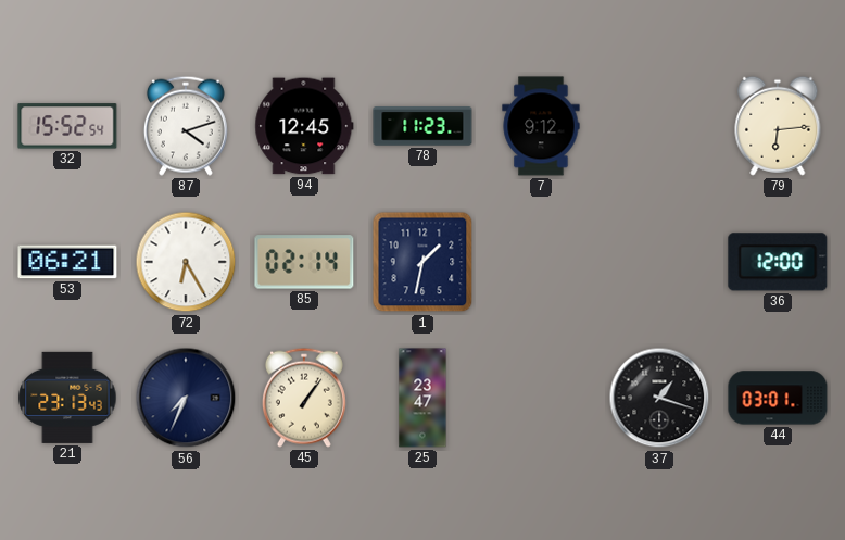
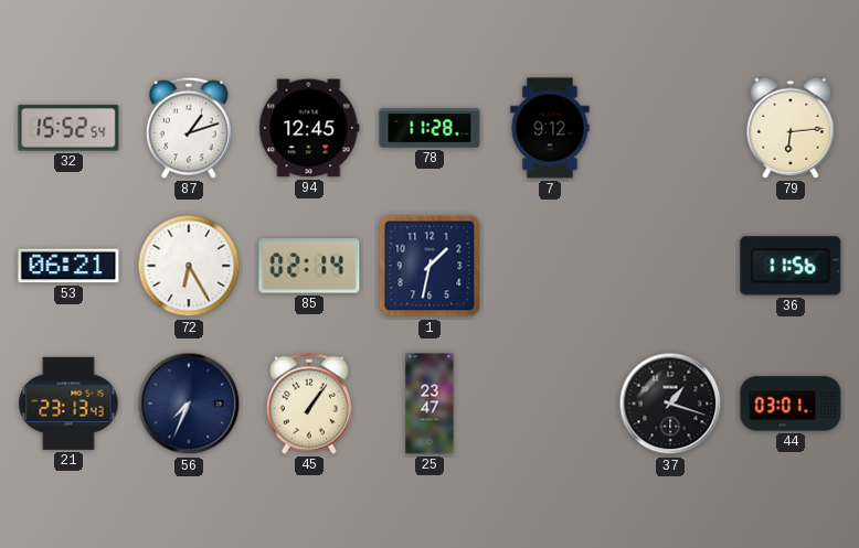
87: 4:12 -> 1:12 (189, 128)
78: 11:23 -> 11:28 (430, 128)
36: 12:00 -> 11:56 (791, 266)
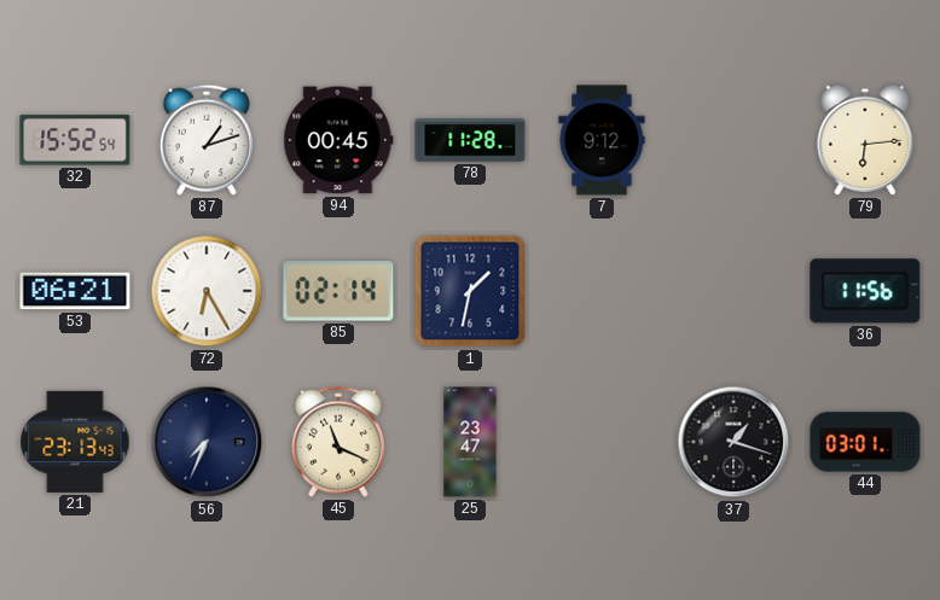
94: 12:45 -> 00:45 (338, 140)
45: 1:06 -> 11:19 (338, 442)
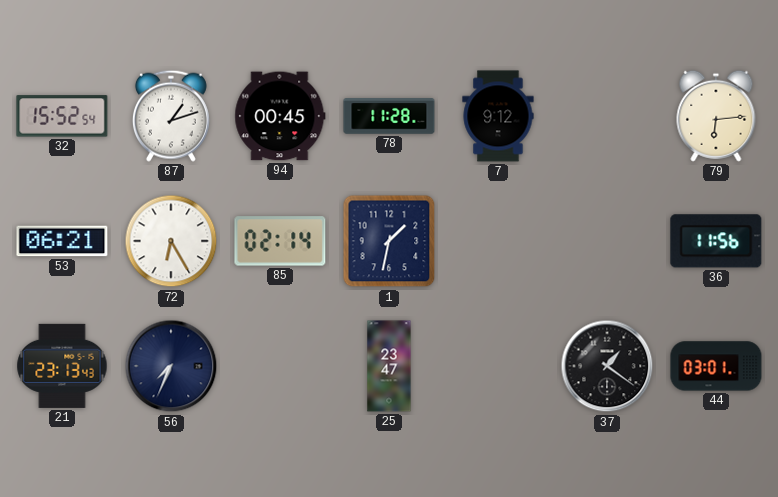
45: 11:19 -> none (338, 442)
37: 1:18 -> 1:21 (607, 366)
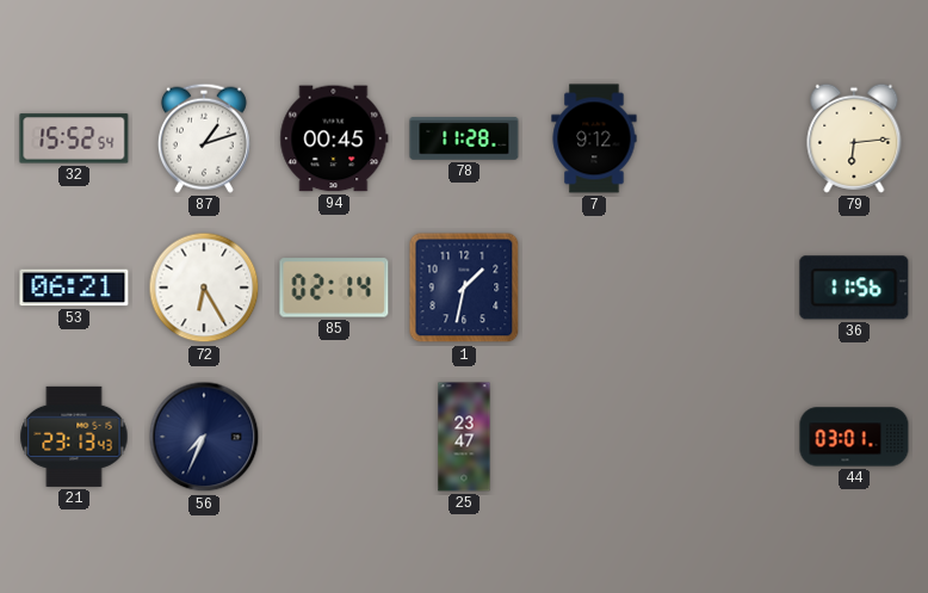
37: 1:21 -> none (607, 366)
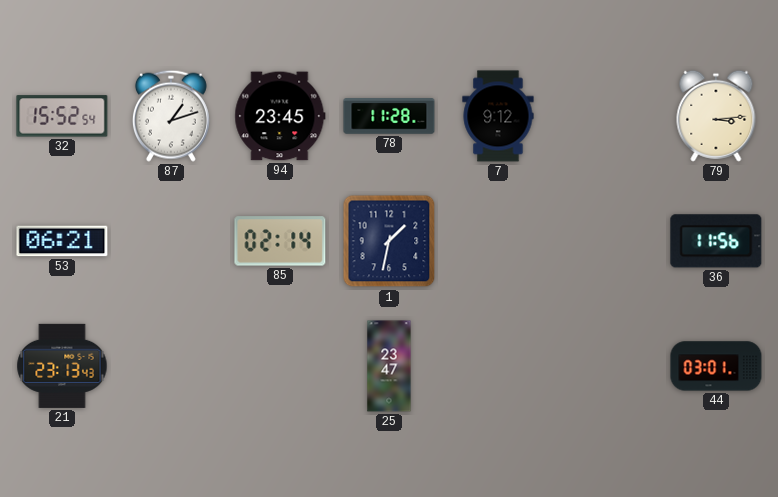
94: 00:45 -> 23:45 (280, 116)
79: 6:14 -> 3:14 (716, 116)
72: 6:25 -> none (204, 288)
56: 7:34 -> none (204, 437)
